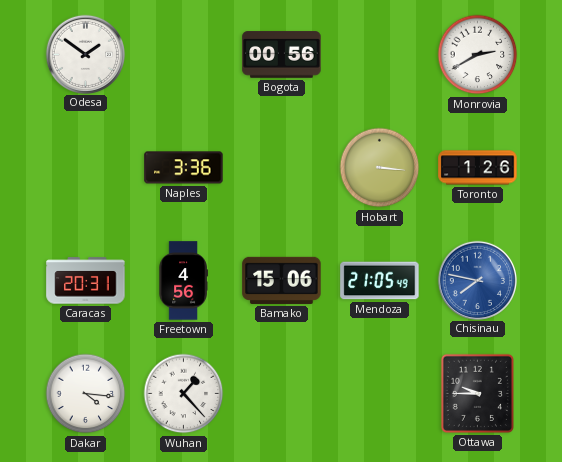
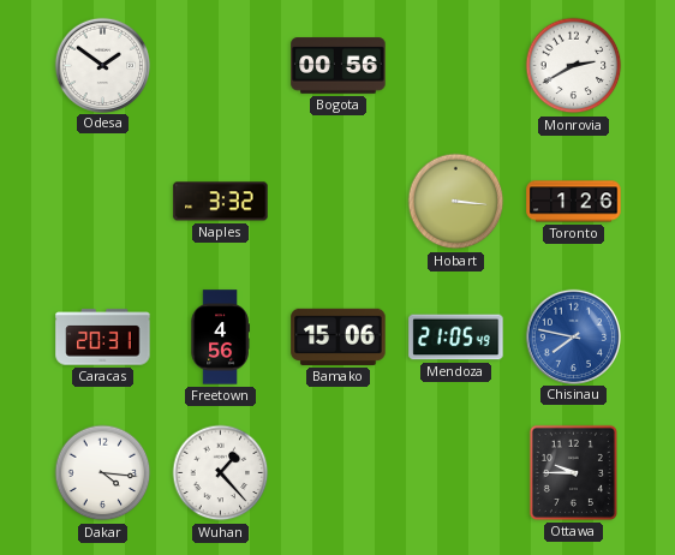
Naples: 3:36 -> 3:32 (221, 202)
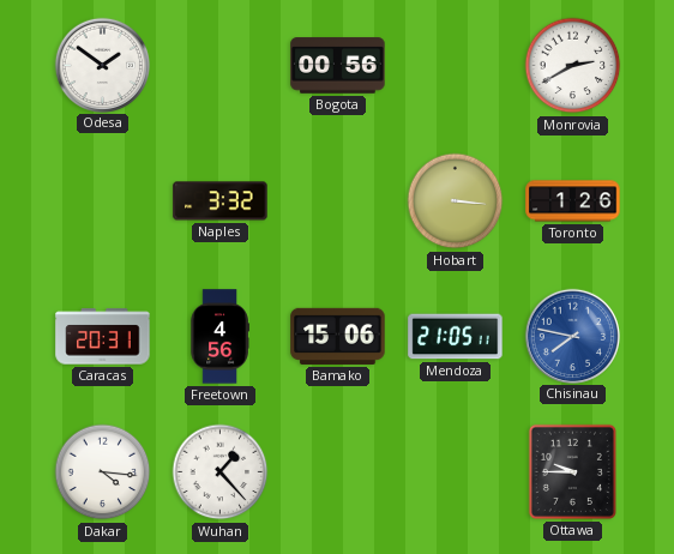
Mendoza: 21:05:49 -> 21:05:11 (456, 337)
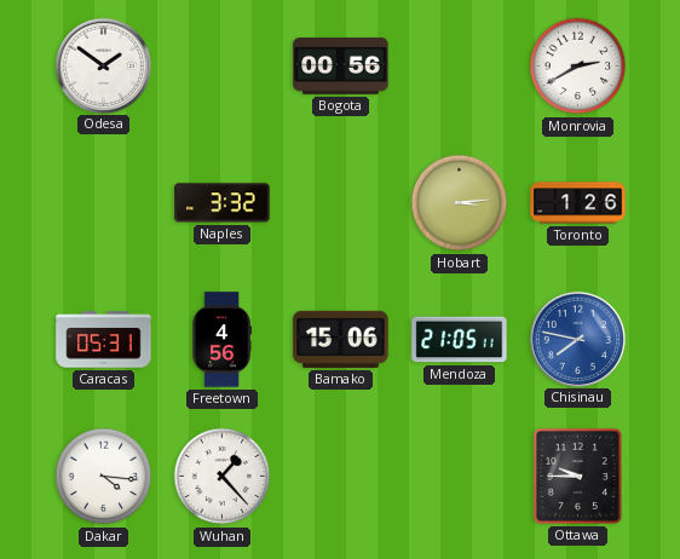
Hobart: 3:16 -> 3:14 (460, 203)
Caracas: 20:31 -> 05:31 (104, 340)
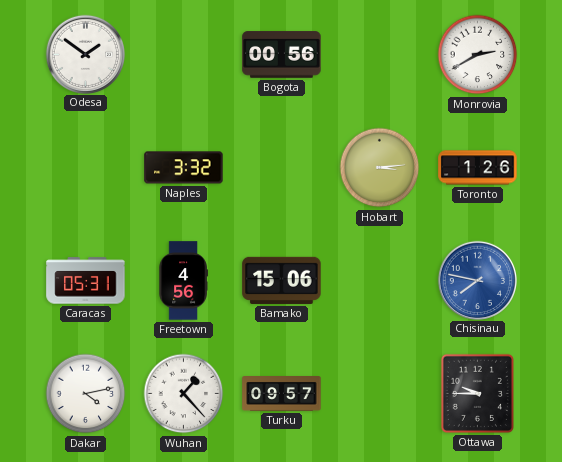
Mendoza: 21:05 -> none (460, 340)
Dakar: 4:16 -> 4:13 (86, 394)
Turku: none -> 09:57 (282, 394)
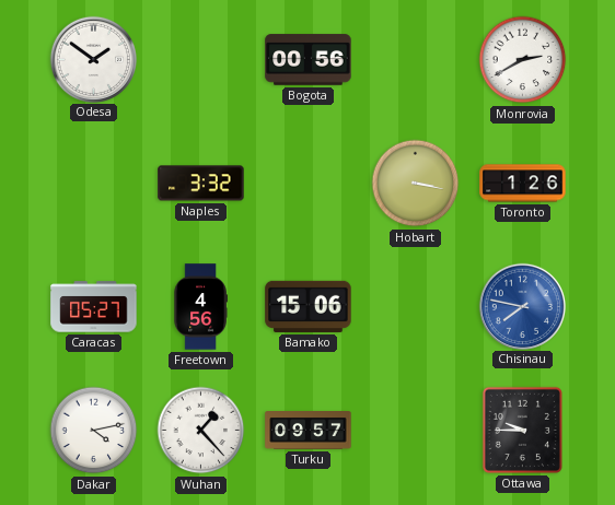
Hobart: 3:14 -> 3:17 (416, 184)
Caracas: 05:31 -> 05:27 (94, 307)
